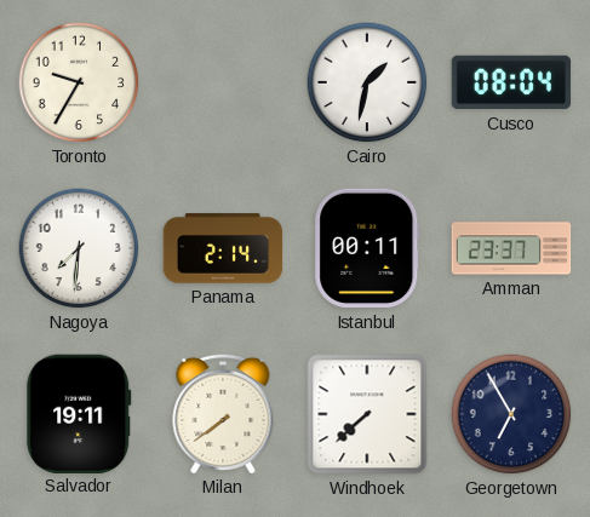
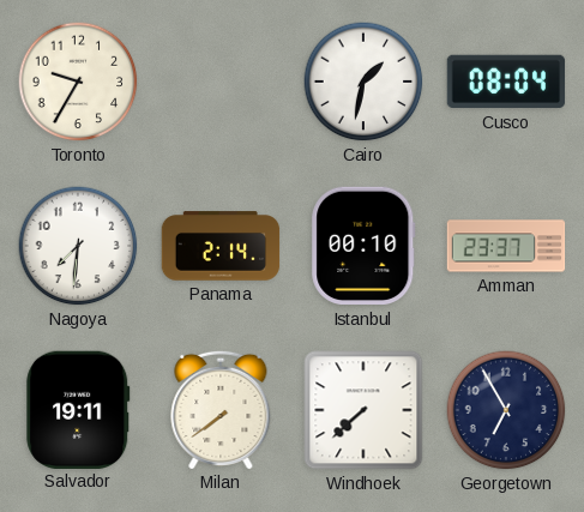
Istanbul: 00:11 -> 00:10 (363, 246)
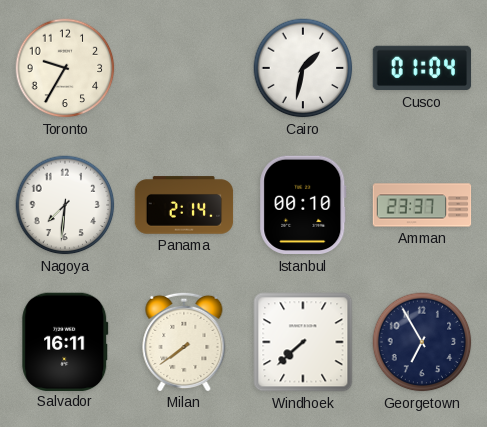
Cusco: 08:04 -> 01:04 (422, 68)
Salvador: 19:11 -> 16:11 (65, 341)
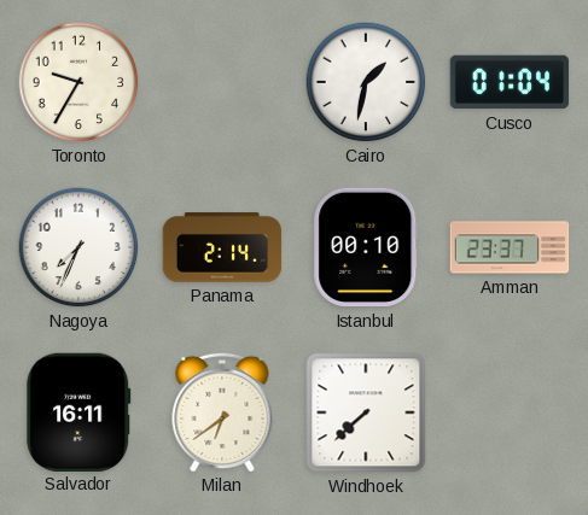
Nagoya: 7:31 -> 7:34 (78, 247)
Milan: 7:39 -> 6:39 (222, 411)
Georgetown: 6:55 -> none (422, 342)
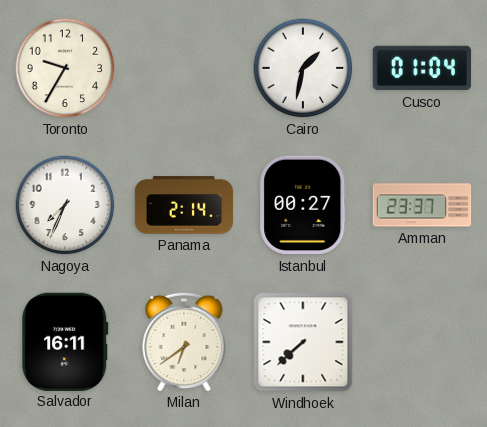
Istanbul: 00:10 -> 00:27 (303, 205)
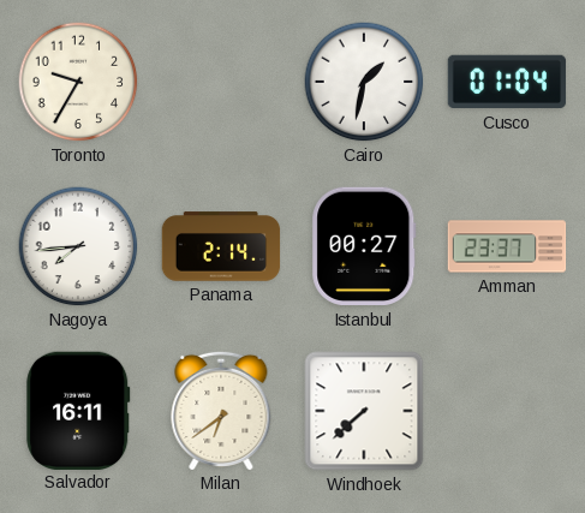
Nagoya: 7:34 -> 7:44 (78, 246)
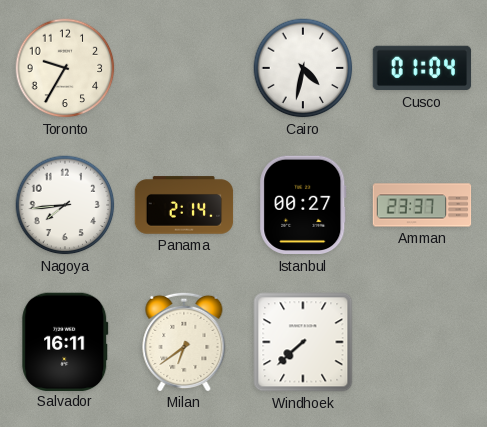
Cairo: 1:32 -> 4:32 (303, 68)
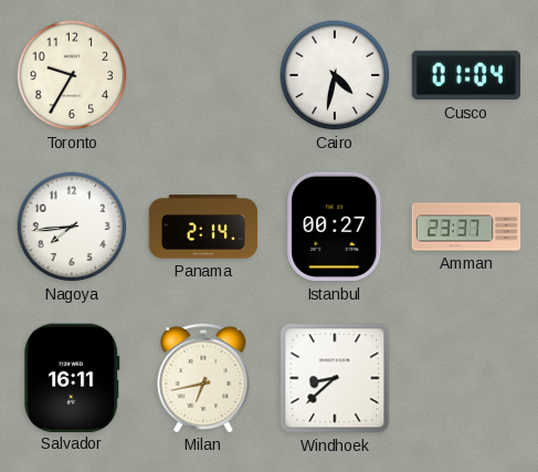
Milan: 6:39 -> 6:43 (203, 377)
Windhoek: 7:38 -> 8:38 (335, 378)
